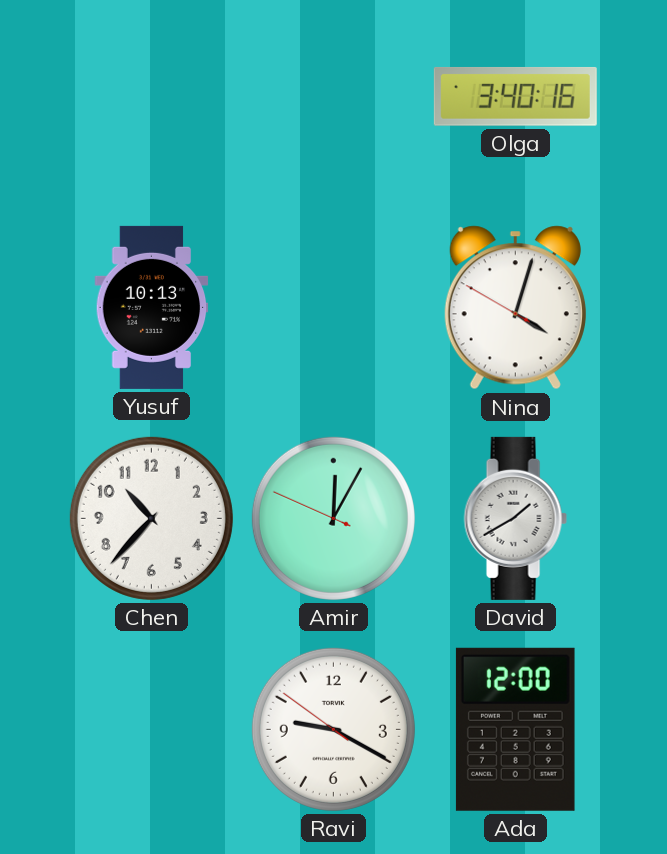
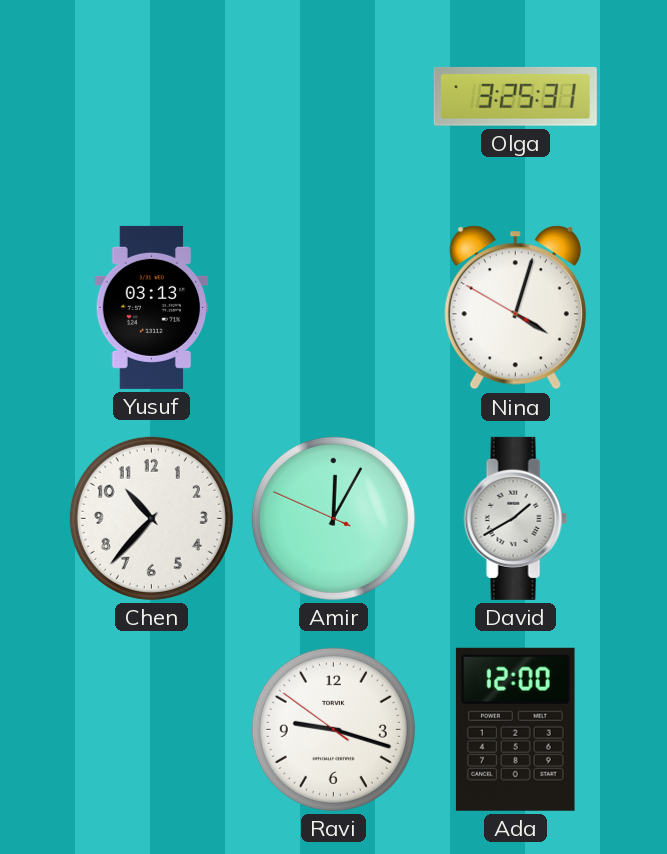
Olga: 3:40 -> 3:25 (515, 96)
Yusuf: 10:13 -> 03:13 (152, 307)
Ravi: 9:19 -> 9:17 (333, 729)
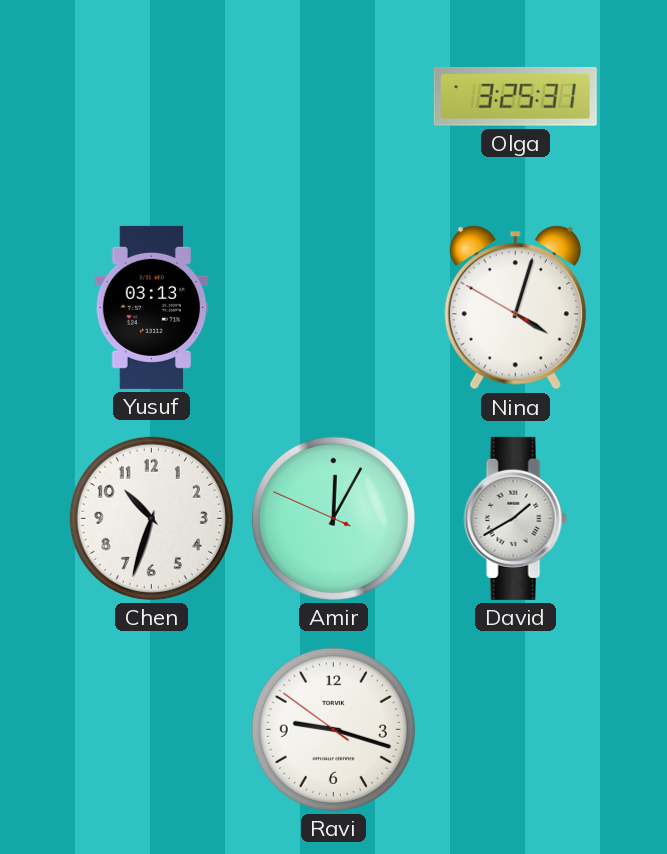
Chen: 10:37 -> 10:33 (151, 518)
Ada: 12:00 -> none (515, 729)
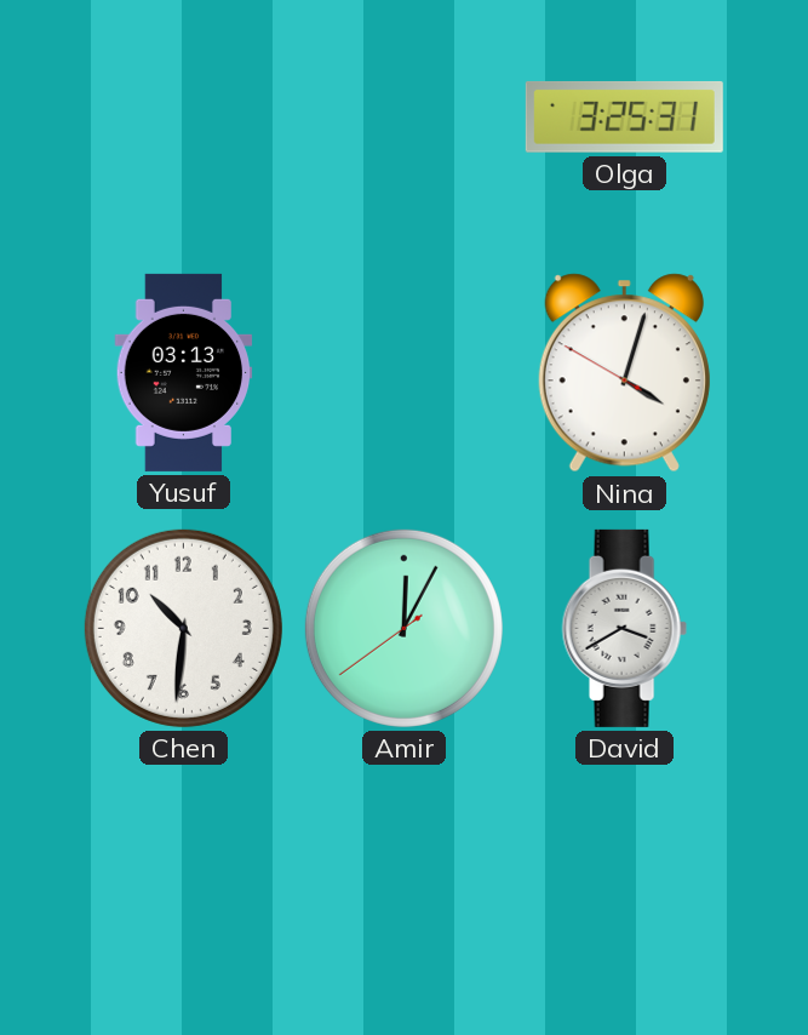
Chen: 10:33 -> 10:31 (183, 628)
Amir: 12:04:49 -> 12:04:39 (403, 628)
David: 1:40 -> 3:40 (624, 628)
Ravi: 9:17 -> none (333, 729)
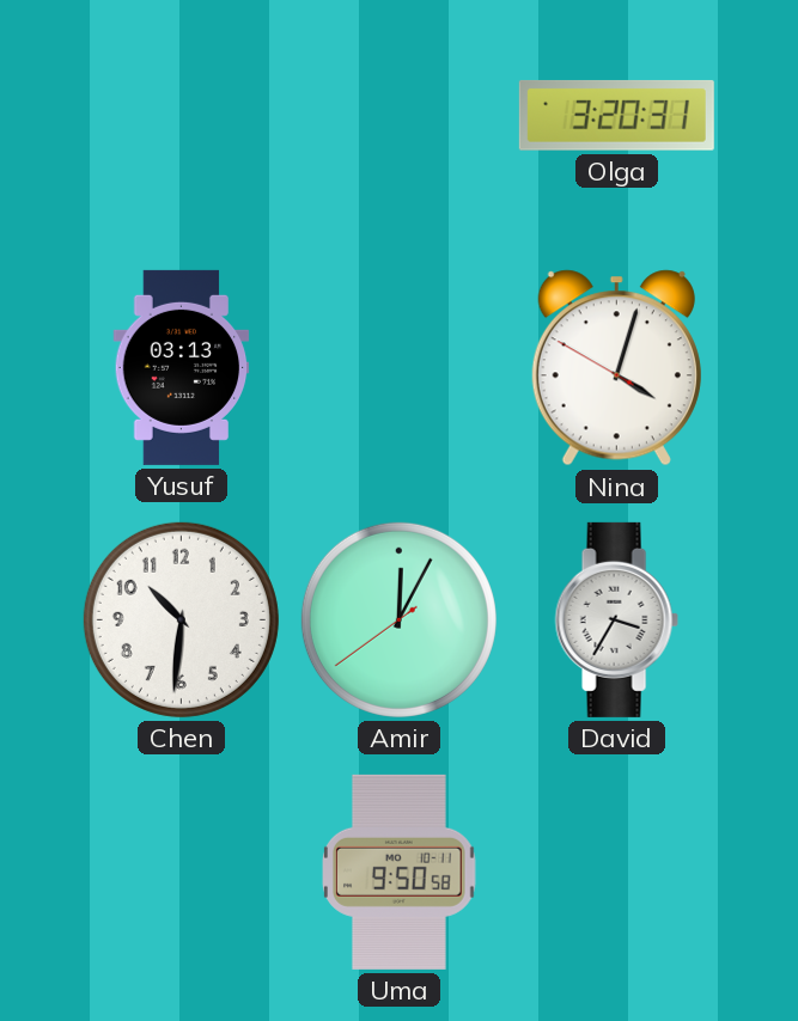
Olga: 3:25 -> 3:20 (616, 115)
David: 3:40 -> 3:35 (616, 619)
Uma: none -> 9:50 (400, 872)
